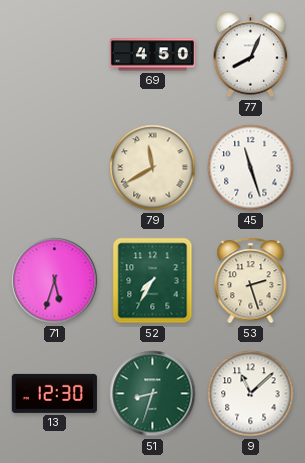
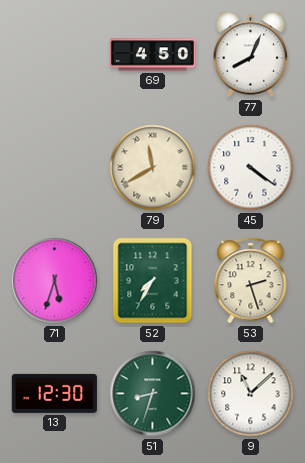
45: 11:27 -> 4:21 (251, 168)
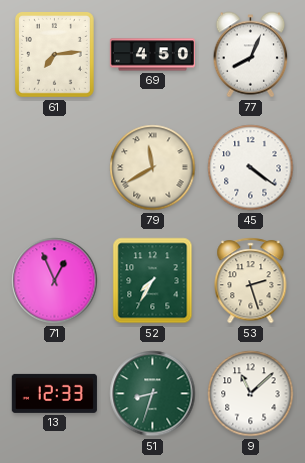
61: none -> 7:14 (54, 55)
71: 5:33 -> 12:56 (55, 281)
13: 12:30 -> 12:33 (54, 393)
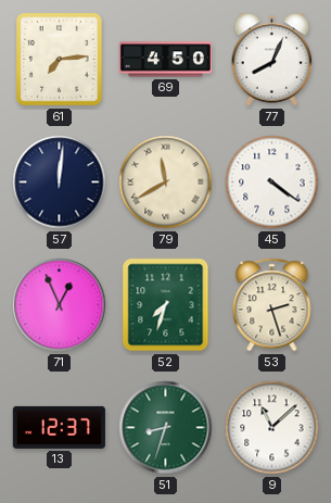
57: none -> 12:01 (60, 183)
52: 7:35 -> 7:33 (166, 305)
13: 12:33 -> 12:37 (59, 427)
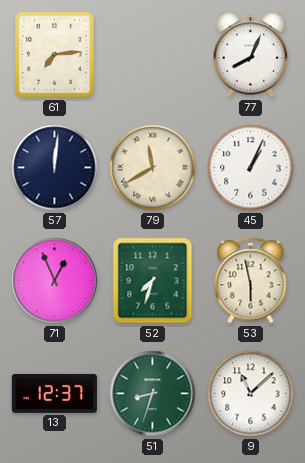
69: 4:50 -> none (165, 60)
45: 4:21 -> 1:04 (251, 168)
53: 2:27 -> 5:58 (251, 281)
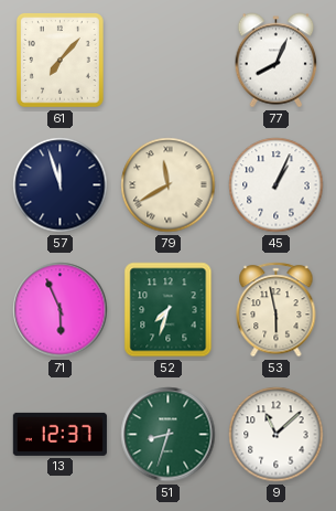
61: 7:14 -> 7:07 (59, 61)
57: 12:01 -> 11:57 (61, 185)
71: 12:56 -> 5:56 (61, 310)
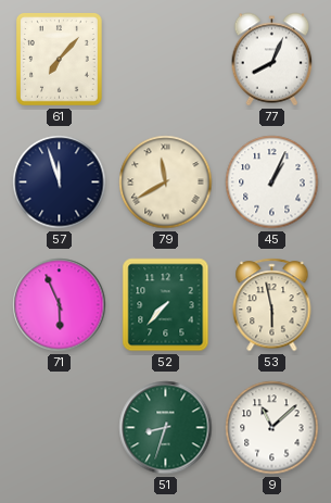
52: 7:33 -> 7:37 (166, 305)
13: 12:37 -> none (59, 434)
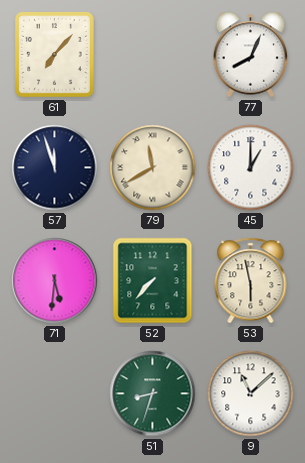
45: 1:04 -> 1:00 (251, 168)
71: 5:56 -> 5:31 (55, 281)
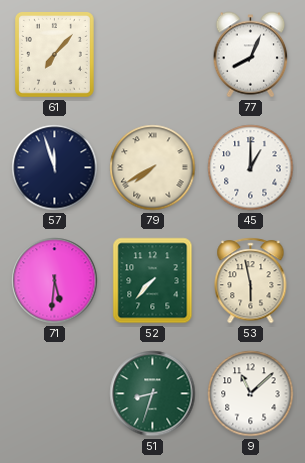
79: 11:40 -> 7:40 (153, 168)
